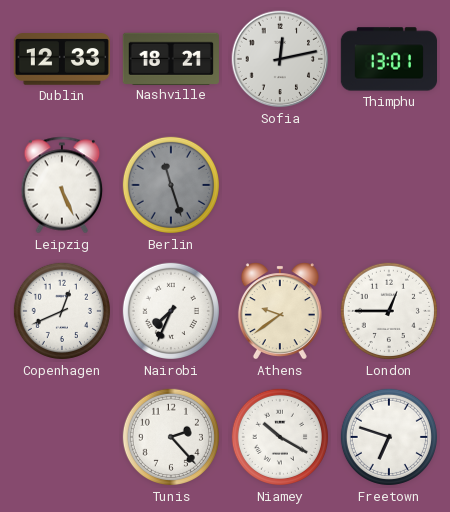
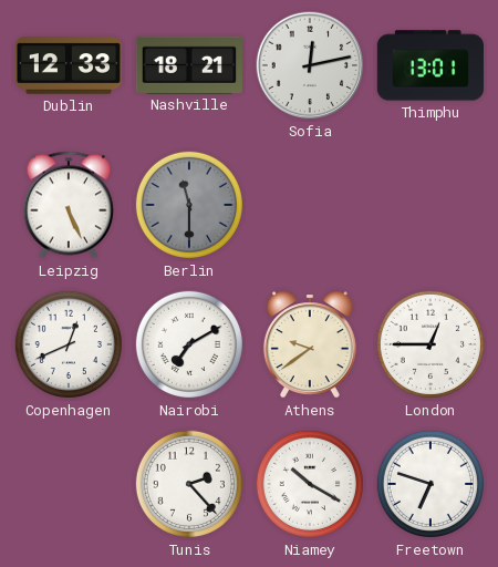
Berlin: 11:27 -> 11:30 (189, 205)
Nairobi: 7:34 -> 7:10 (189, 344)
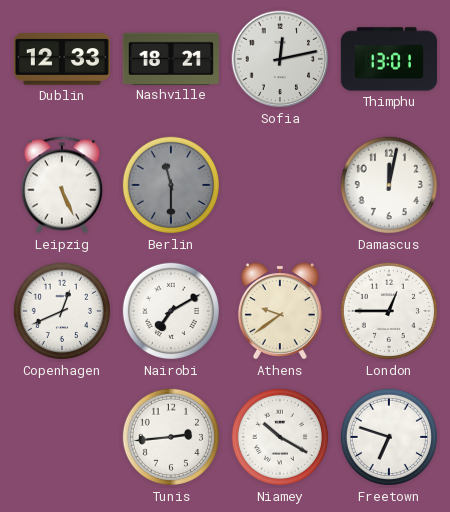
Damascus: none -> 12:02 (389, 185)
Tunis: 2:23 -> 2:44 (171, 437)
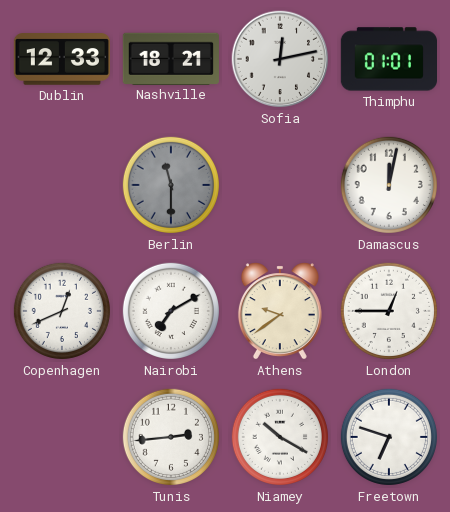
Thimphu: 13:01 -> 01:01 (388, 59)
Leipzig: 5:26 -> none (62, 185)
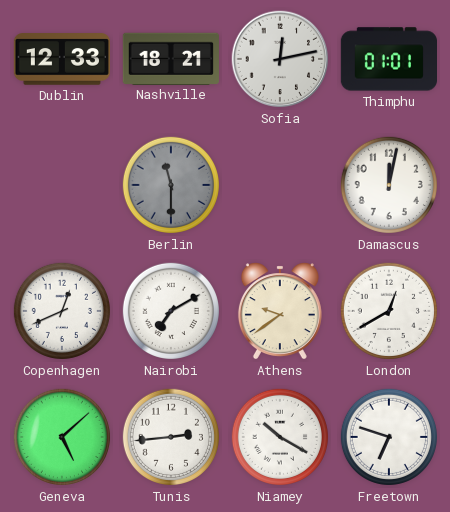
London: 12:45 -> 12:40 (389, 311)
Geneva: none -> 5:08 (62, 437)
